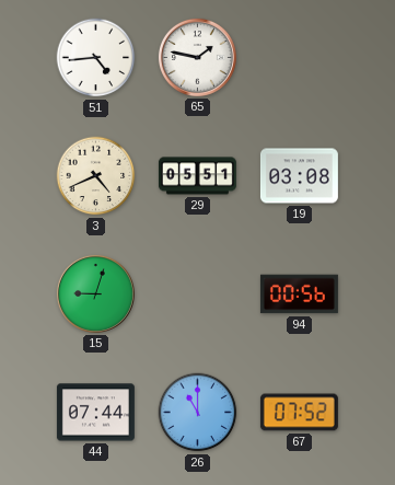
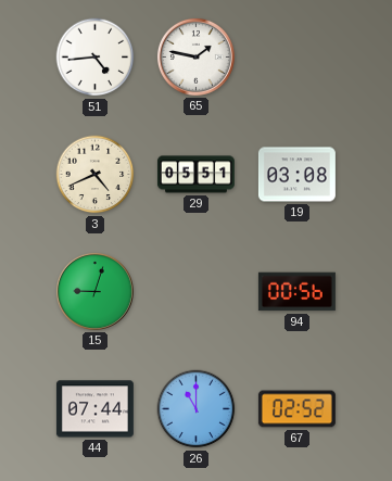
67: 07:52 -> 02:52 (296, 409)
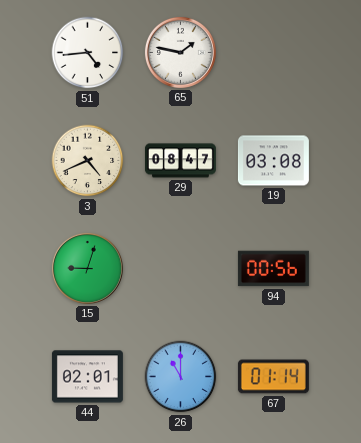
29: 05:51 -> 08:47 (180, 161)
44: 07:44 -> 02:01 (87, 377)
67: 02:52 -> 01:14 (273, 377)
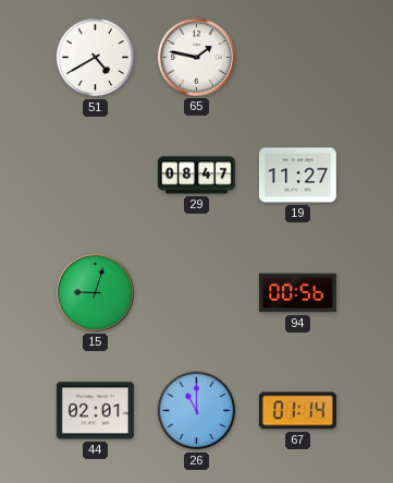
51: 4:44 -> 4:40 (96, 58)
3: 4:41 -> none (88, 161)
19: 03:08 -> 11:27 (297, 176)
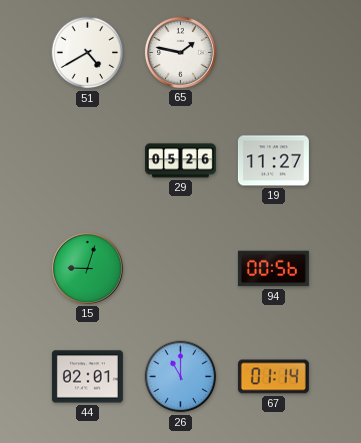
29: 08:47 -> 05:26 (180, 161)
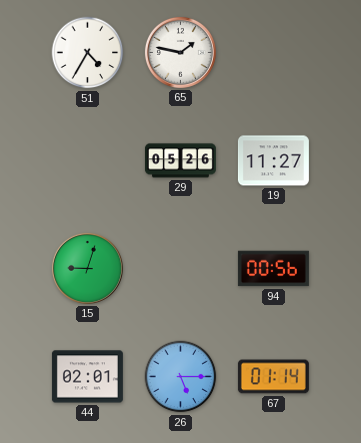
51: 4:40 -> 4:35 (88, 53)
26: 11:00 -> 5:15 (181, 377)
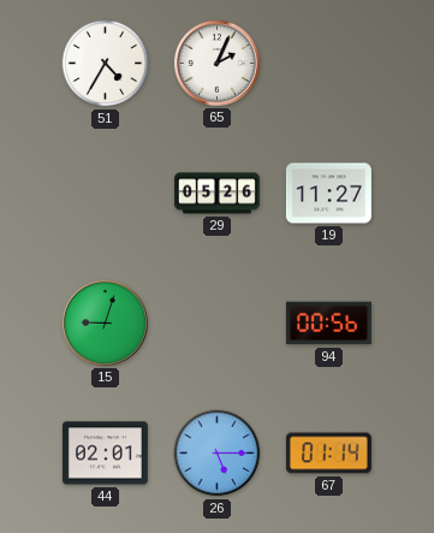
65: 1:47 -> 2:04 (216, 63)
